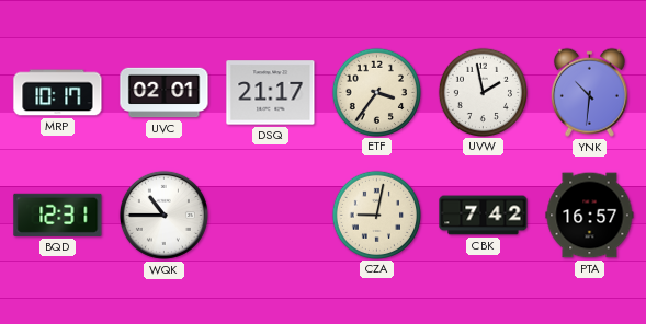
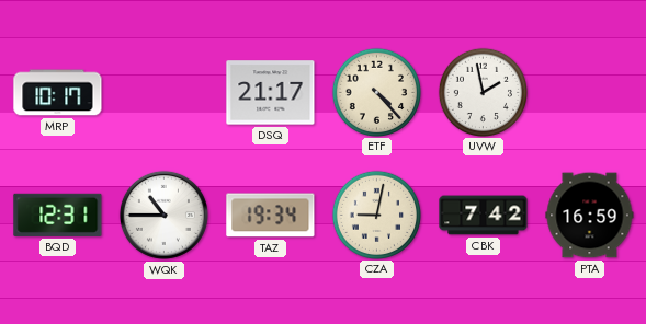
UVC: 02:01 -> none (165, 93)
ETF: 3:36 -> 4:23 (376, 92)
YNK: 10:31 -> none (589, 92)
TAZ: none -> 19:34 (271, 216)
PTA: 16:57 -> 16:59 (590, 216)
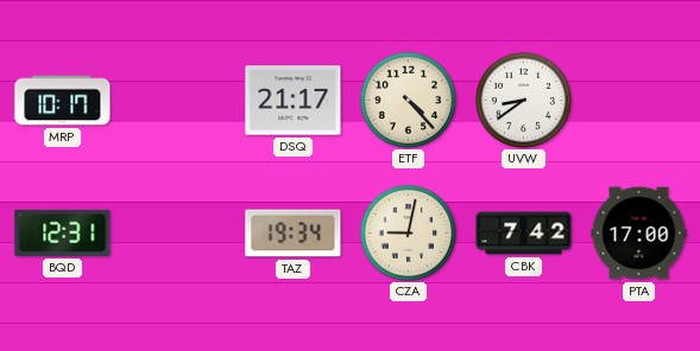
UVW: 1:58 -> 8:39 (523, 100)
WQK: 10:45 -> none (163, 215)
PTA: 16:59 -> 17:00 (639, 234)
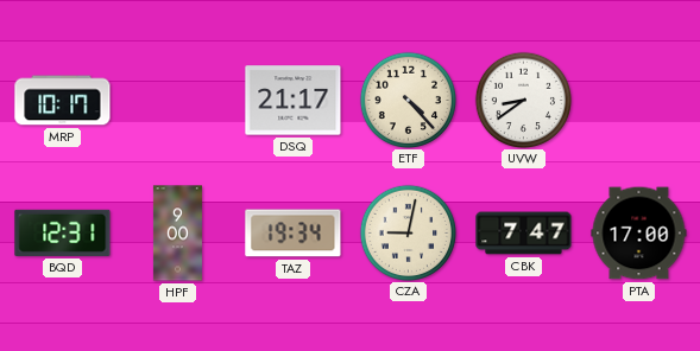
HPF: none -> 9:00 (177, 234)
CBK: 7:42 -> 7:47 (524, 234)
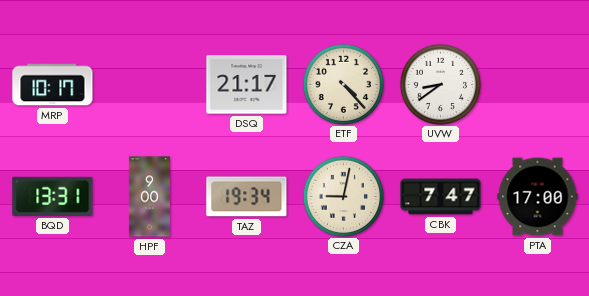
BQD: 12:31 -> 13:31 (53, 196)
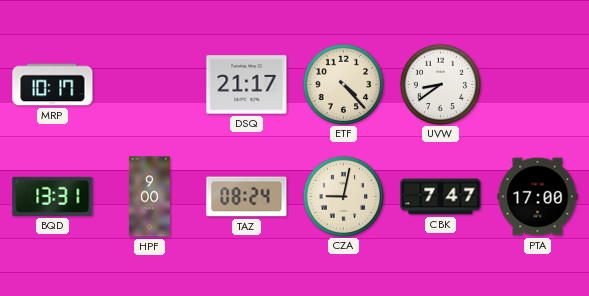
TAZ: 19:34 -> 08:24 (247, 197)
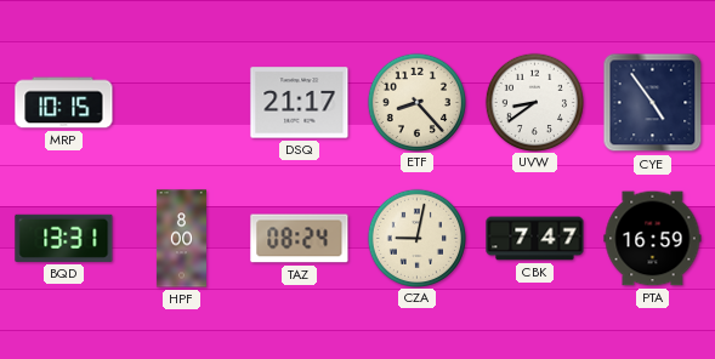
MRP: 10:17 -> 10:15 (64, 103)
ETF: 4:23 -> 8:23 (416, 102)
CYE: none -> 4:54 (653, 103)
HPF: 9:00 -> 8:00 (181, 239)
PTA: 17:00 -> 16:59 (653, 239)
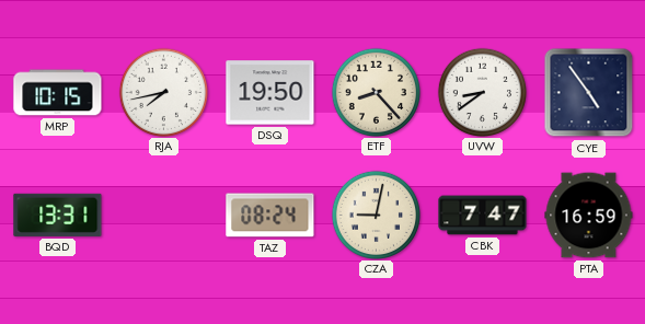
RJA: none -> 7:43 (163, 92)
DSQ: 21:17 -> 19:50 (270, 93)
HPF: 8:00 -> none (181, 239)
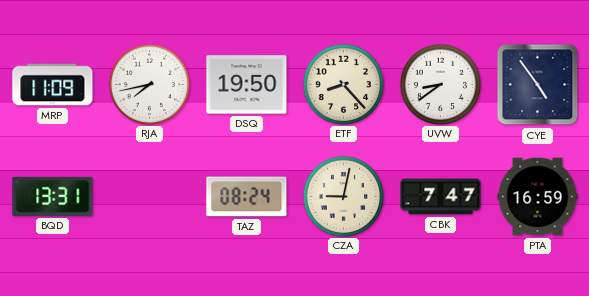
MRP: 10:15 -> 11:09 (53, 85)
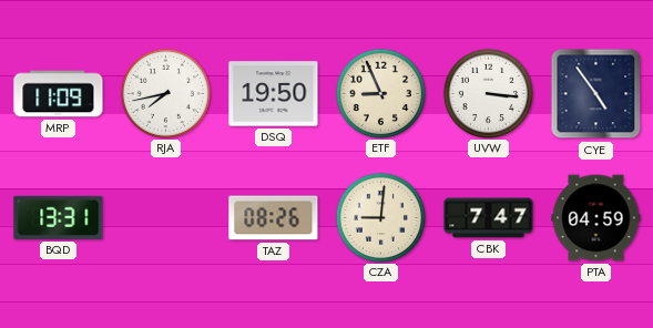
ETF: 8:23 -> 8:56 (380, 93)
UVW: 8:39 -> 3:16 (488, 93)
TAZ: 08:24 -> 08:26 (274, 218)
CZA: 9:02 -> 9:01 (380, 217)
PTA: 16:59 -> 04:59 (596, 218)
